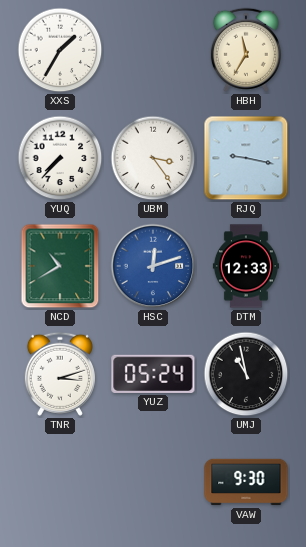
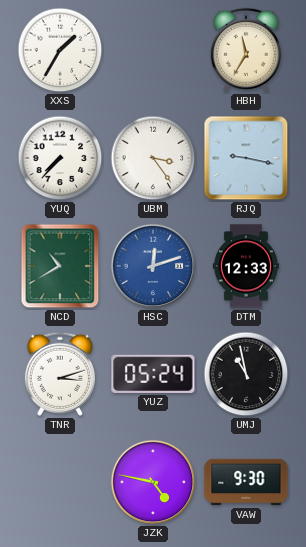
JZK: none -> 4:47 (153, 482)
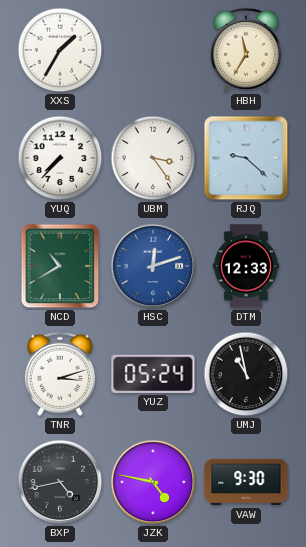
RJQ: 9:17 -> 9:22 (246, 158)
BXP: none -> 4:43 (60, 482)
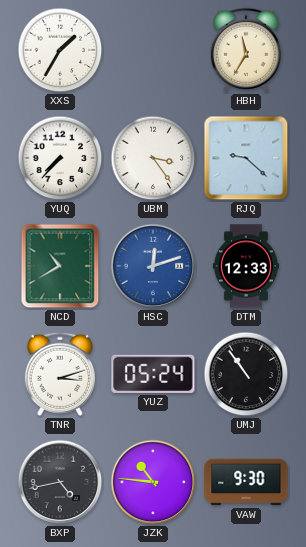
UMJ: 10:58 -> 10:54 (246, 374)
JZK: 4:47 -> 10:46 (153, 482)
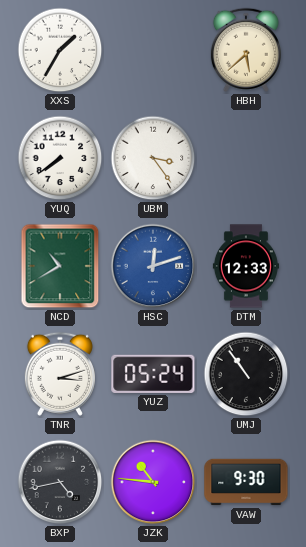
HBH: 11:35 -> 5:38 (246, 50)
YUQ: 7:37 -> 7:39 (60, 158)
RJQ: 9:22 -> none (246, 158)
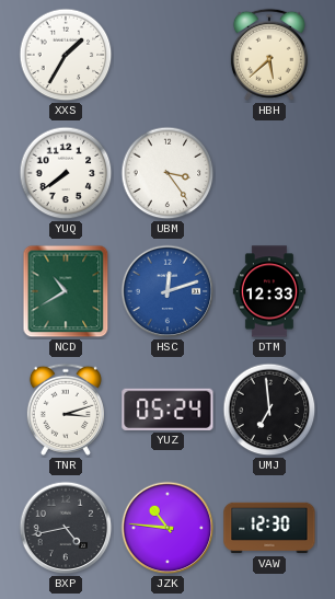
UMJ: 10:54 -> 6:59 (269, 410)
VAW: 9:30 -> 12:30 (269, 528)
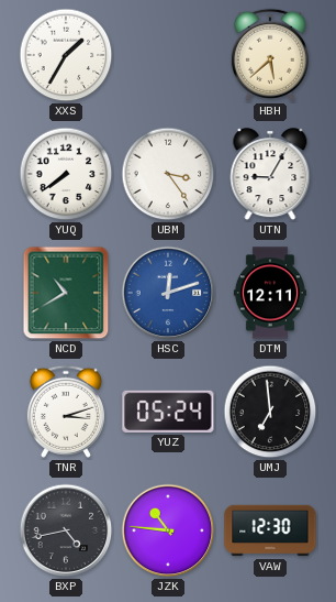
UTN: none -> 9:05 (270, 175)
DTM: 12:33 -> 12:11 (270, 293)
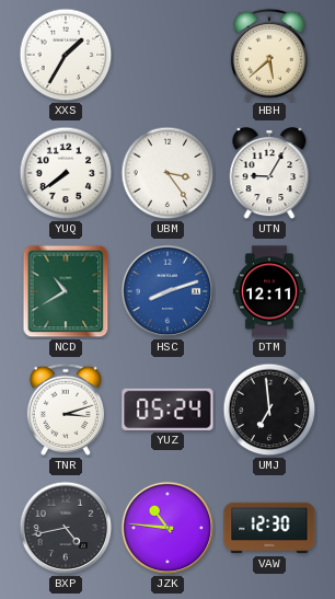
HSC: 12:12 -> 8:12 (168, 291)
